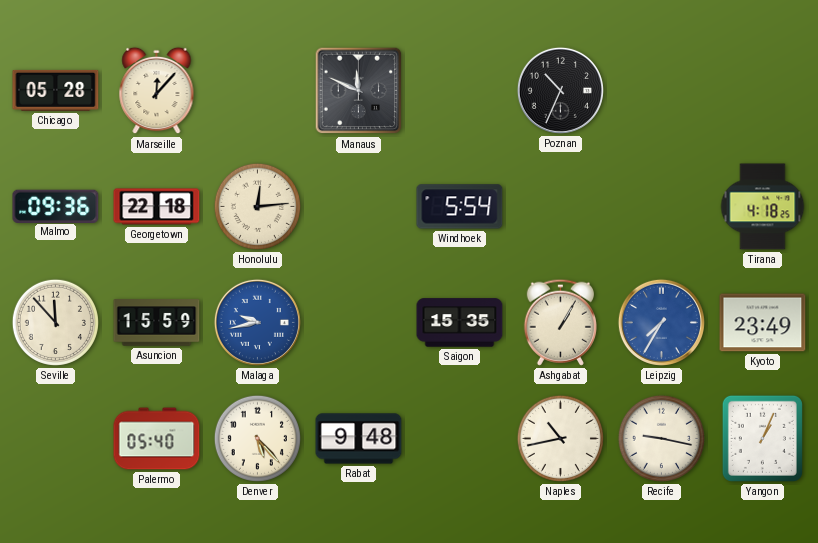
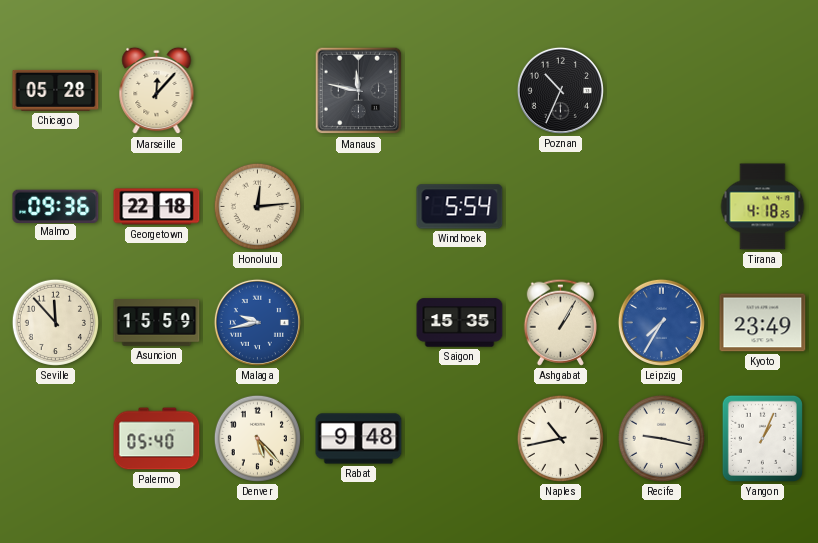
Manaus: 11:49 -> 11:47 (359, 91)
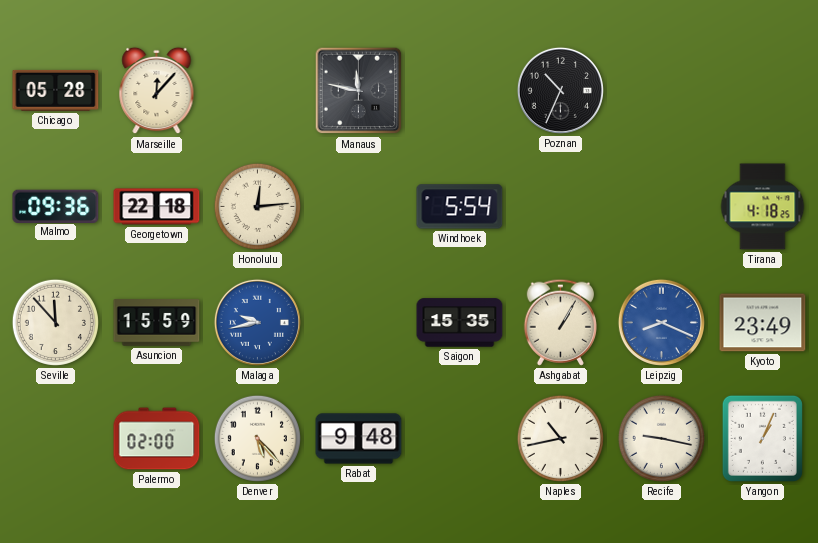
Leipzig: 7:35 -> 8:19 (661, 322)
Palermo: 05:40 -> 02:00 (157, 439)
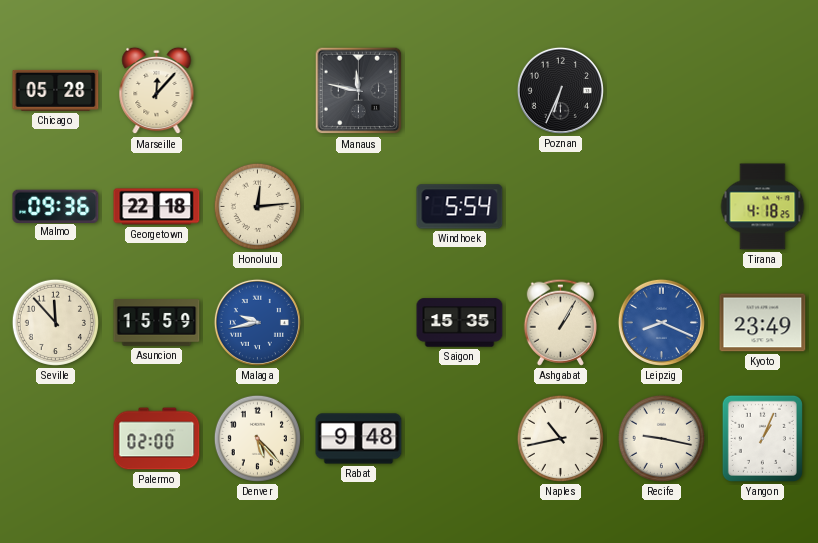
Poznan: 10:34 -> 6:34 (560, 90)
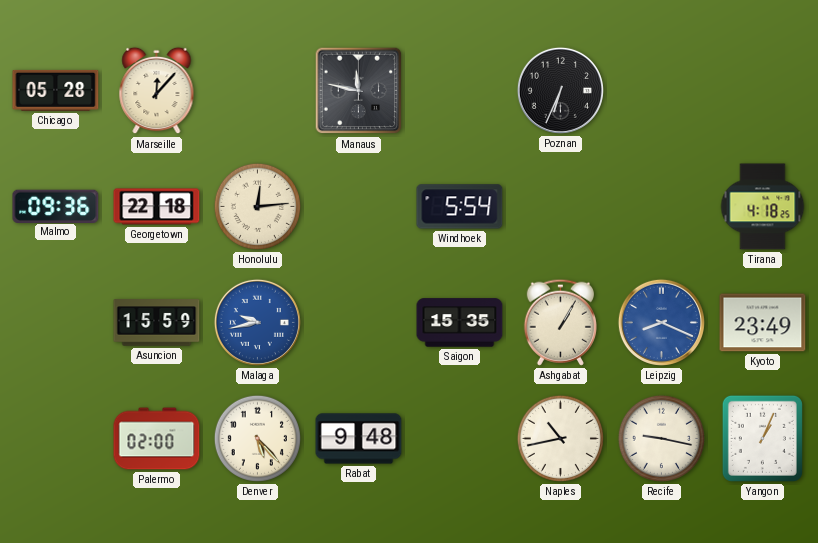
Seville: 11:53 -> none (55, 322)
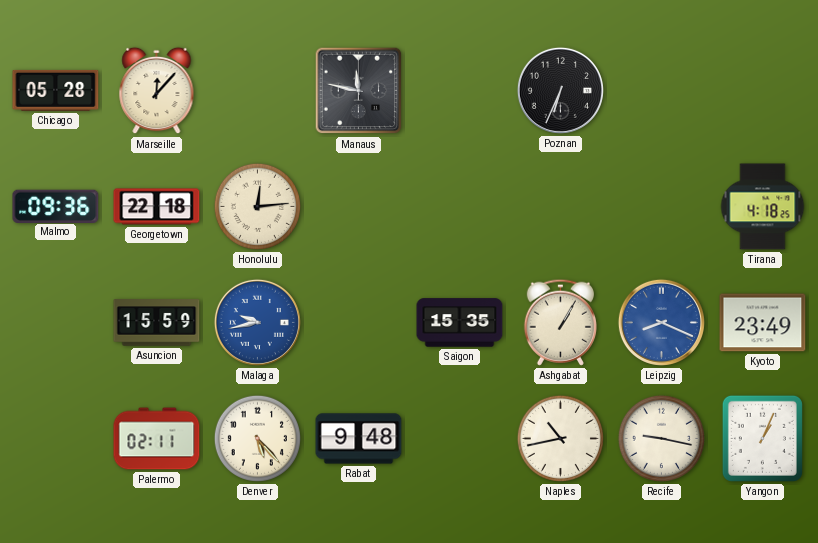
Windhoek: 5:54 -> none (460, 207)
Palermo: 02:00 -> 02:11 (157, 439)
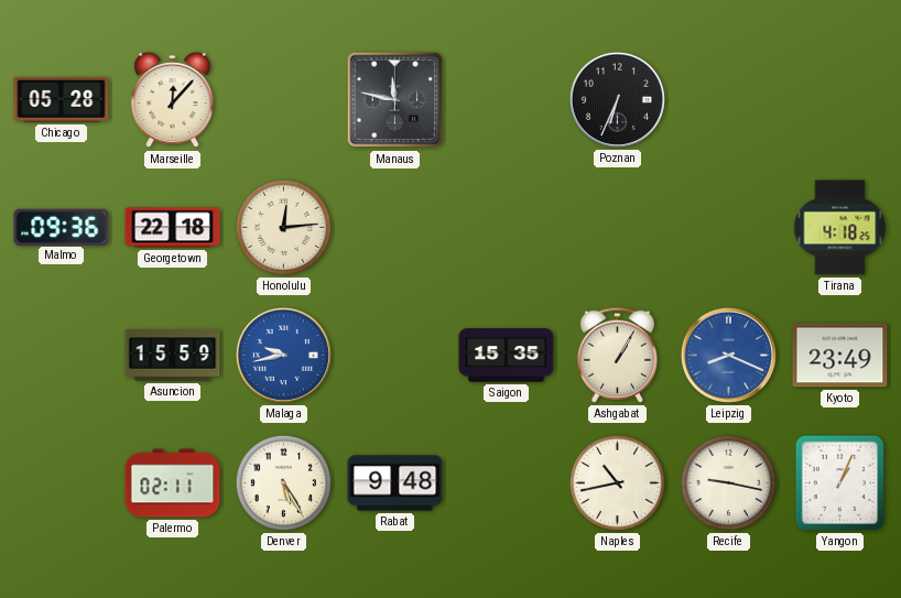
Denver: 5:23 -> 5:25 (283, 482)
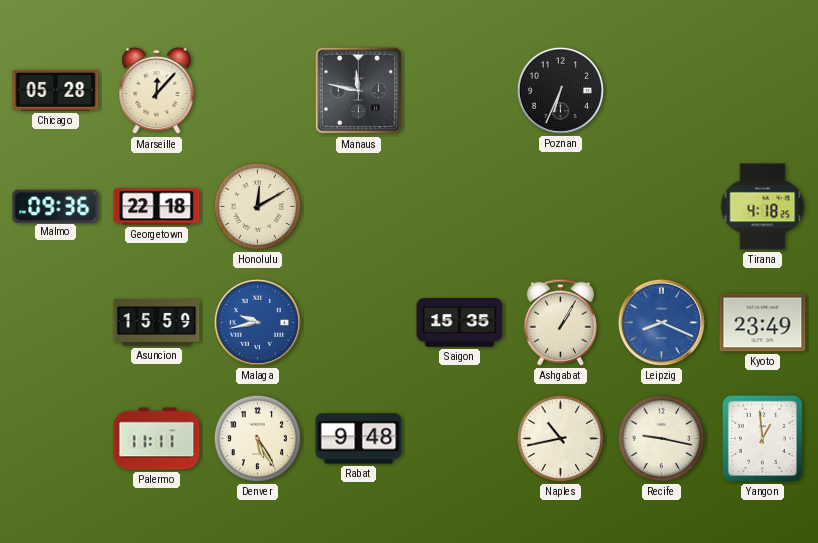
Honolulu: 12:14 -> 12:10 (257, 206)
Palermo: 02:11 -> 11:11 (157, 439)
Yangon: 1:04 -> 12:59 (762, 438)
